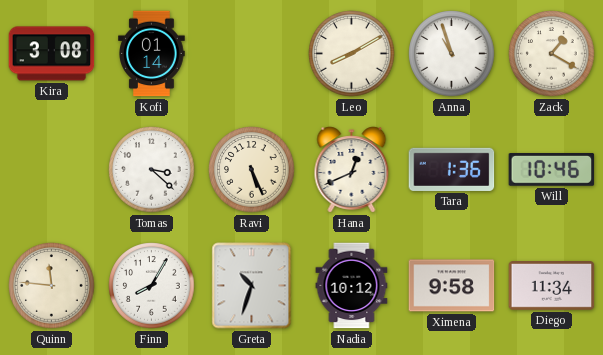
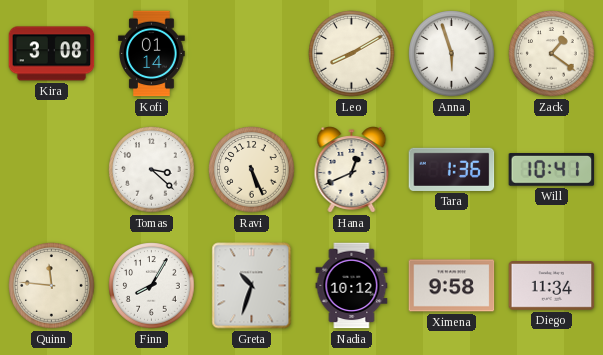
Anna: 10:57 -> 5:57 (452, 54)
Zack: 1:20 -> 1:21 (552, 54)
Will: 10:46 -> 10:41 (552, 170)
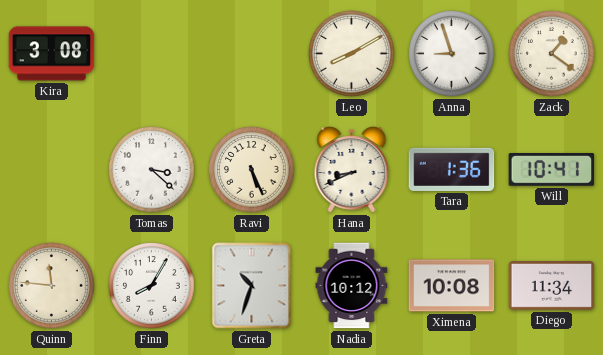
Kofi: 01:14 -> none (152, 54)
Anna: 5:57 -> 8:57 (452, 54)
Hana: 12:41 -> 8:41 (352, 170)
Ximena: 9:58 -> 10:08 (452, 286)
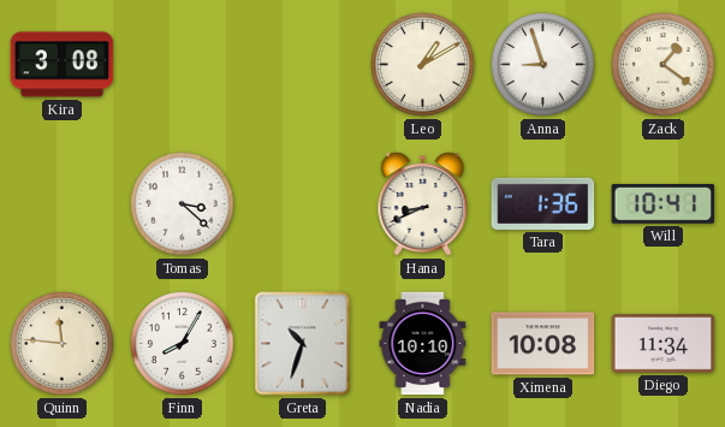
Leo: 8:10 -> 1:10 (423, 65)
Ravi: 5:26 -> none (252, 170)
Nadia: 10:12 -> 10:10 (423, 344)
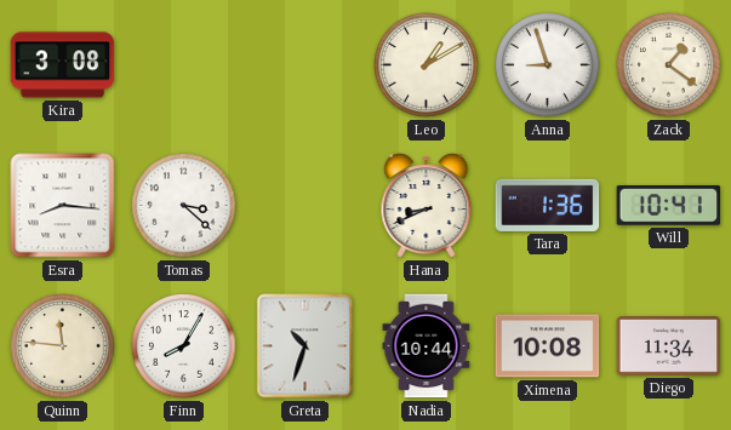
Esra: none -> 8:16 (63, 206)
Nadia: 10:10 -> 10:44 (427, 346)
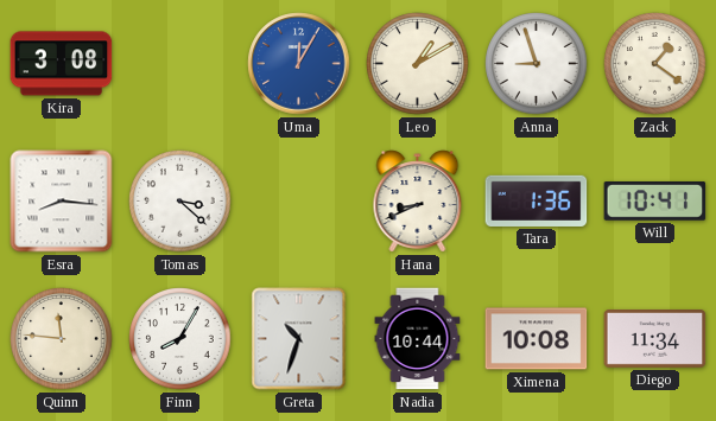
Uma: none -> 12:05 (299, 64)
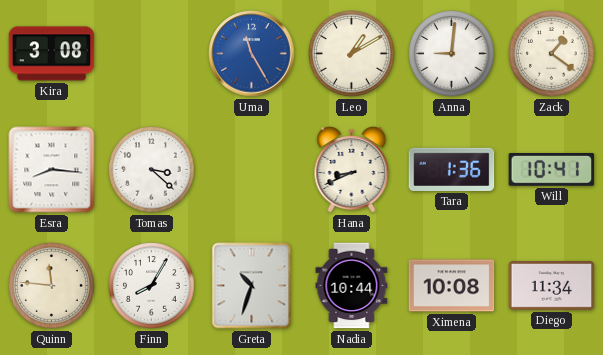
Uma: 12:05 -> 11:25 (252, 54)
Anna: 8:57 -> 9:01 (452, 54)
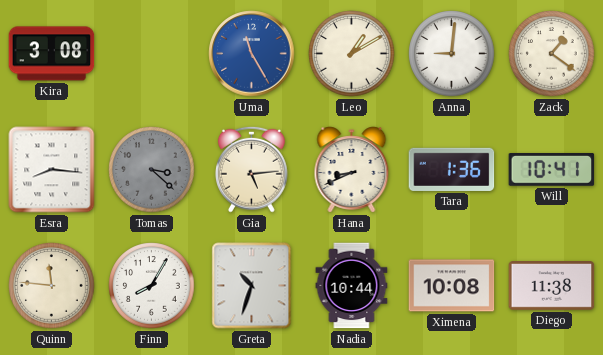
Tomas dial: white -> grey (152, 170)
Gia: none -> 5:14 (251, 169)
Diego: 11:34 -> 11:38 (552, 286)
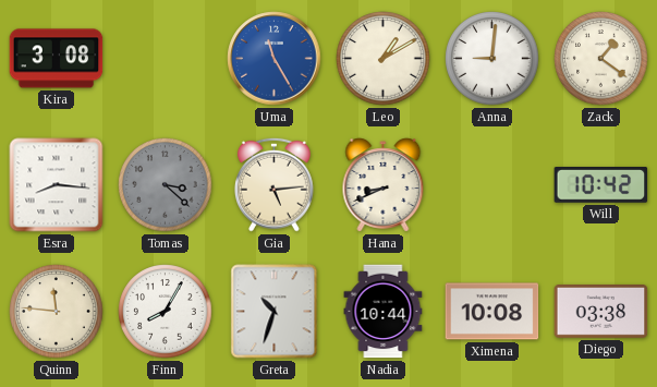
Tara: 1:36 -> none (452, 169)
Will: 10:41 -> 10:42 (601, 185)
Diego: 11:38 -> 03:38 (601, 312)
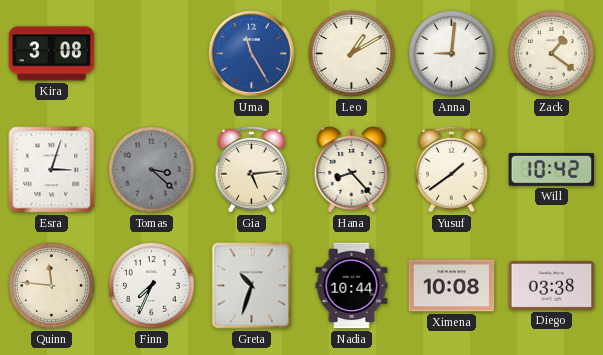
Esra: 8:16 -> 3:03 (52, 170)
Hana: 8:41 -> 8:23 (352, 170)
Yusuf: none -> 1:39 (451, 169)
Finn: 8:05 -> 7:34 (152, 286)
